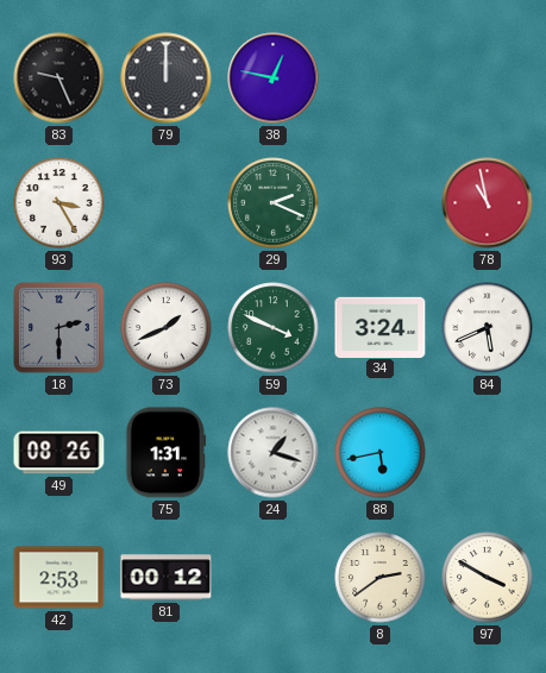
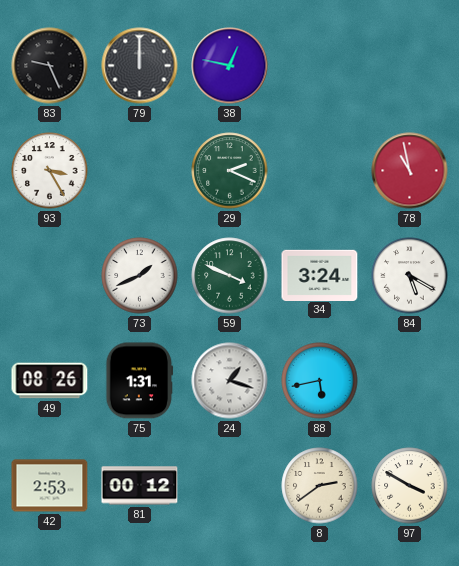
18: 2:30 -> none (59, 328)
84: 5:41 -> 5:20 (410, 276)
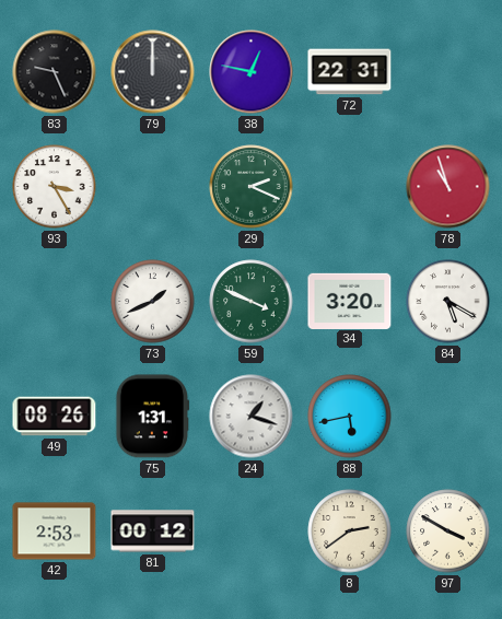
72: none -> 22:31 (350, 72)
78: 10:58 -> 10:57 (448, 187)
34: 3:24 -> 3:20 (350, 301)
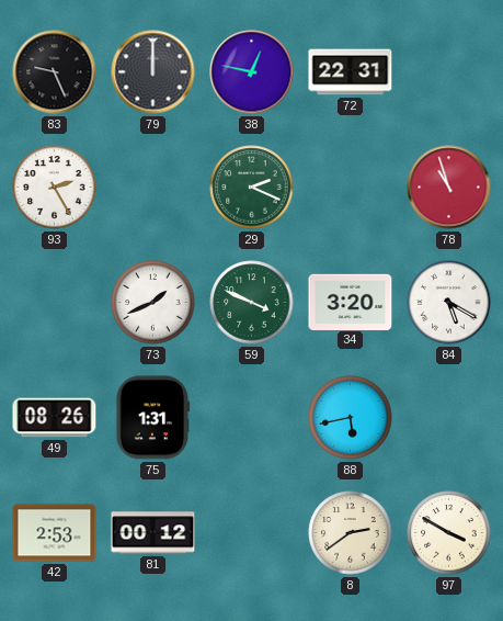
93: 3:25 -> 2:25 (55, 188)
24: 1:18 -> none (252, 417)
